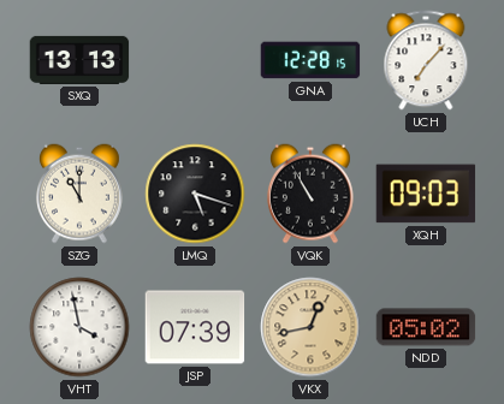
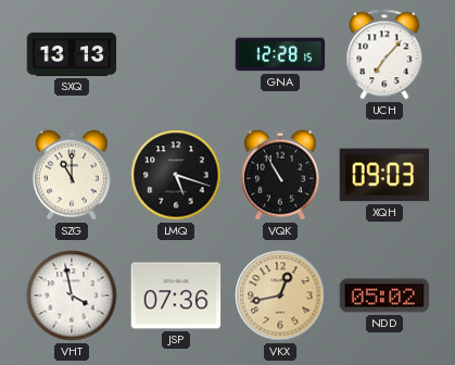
JSP: 07:39 -> 07:36 (176, 295)
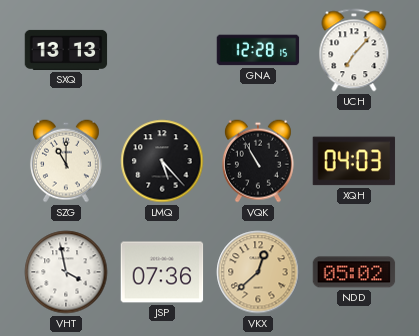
LMQ: 5:18 -> 5:23 (162, 161)
XQH: 09:03 -> 04:03 (354, 161)
VKX: 12:43 -> 12:38 (258, 272)
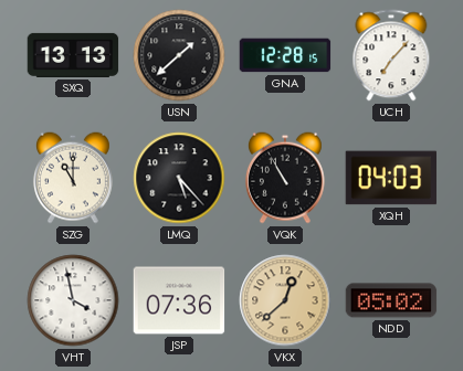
USN: none -> 1:38 (179, 55)
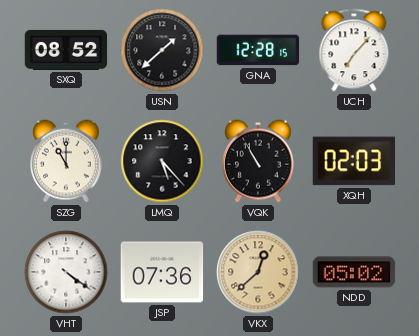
SXQ: 13:13 -> 08:52 (66, 50)
XQH: 04:03 -> 02:03 (354, 161)
VHT: 3:58 -> 4:21 (66, 272)
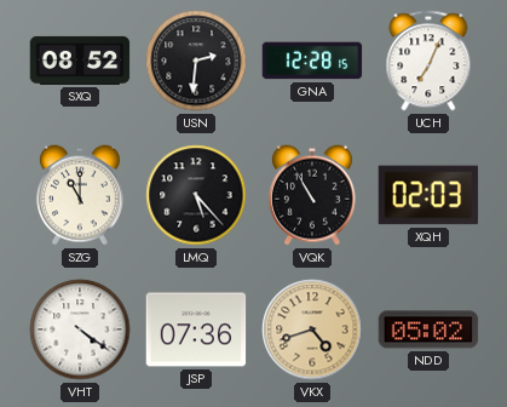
USN: 1:38 -> 2:31 (196, 61)
UCH: 7:07 -> 7:04 (428, 61)
VKX: 12:38 -> 4:42 (312, 329)
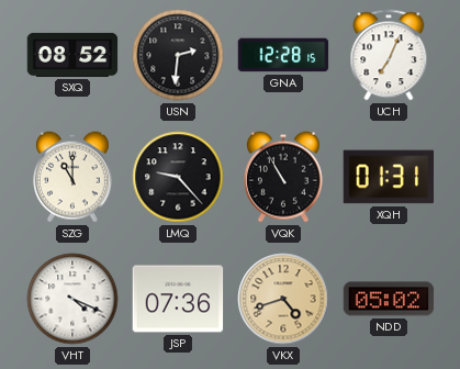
LMQ: 5:23 -> 9:23 (178, 177)
XQH: 02:03 -> 01:31 (389, 177)
VHT: 4:21 -> 4:19 (72, 299)
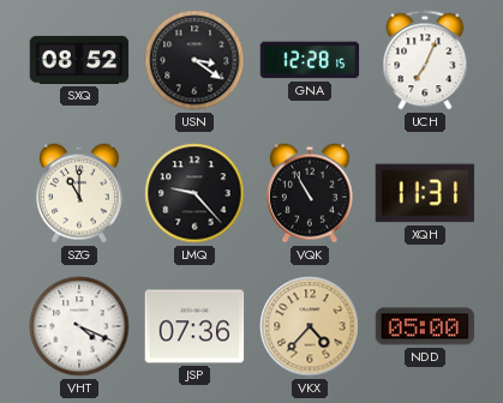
USN: 2:31 -> 3:21 (194, 60)
XQH: 01:31 -> 11:31 (425, 193)
VKX: 4:42 -> 4:37 (310, 326)
NDD: 05:02 -> 05:00 (425, 326)
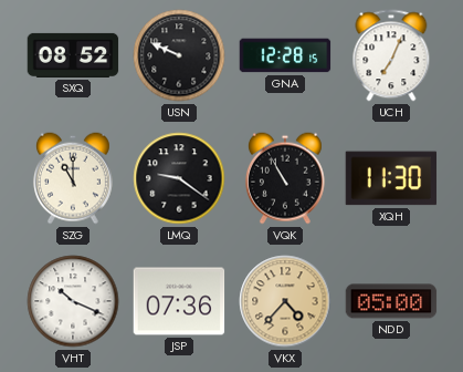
USN: 3:21 -> 9:49 (179, 55)
LMQ: 9:23 -> 9:21 (179, 178)
XQH: 11:31 -> 11:30 (391, 178)
VHT: 4:19 -> 10:19 (73, 301)
